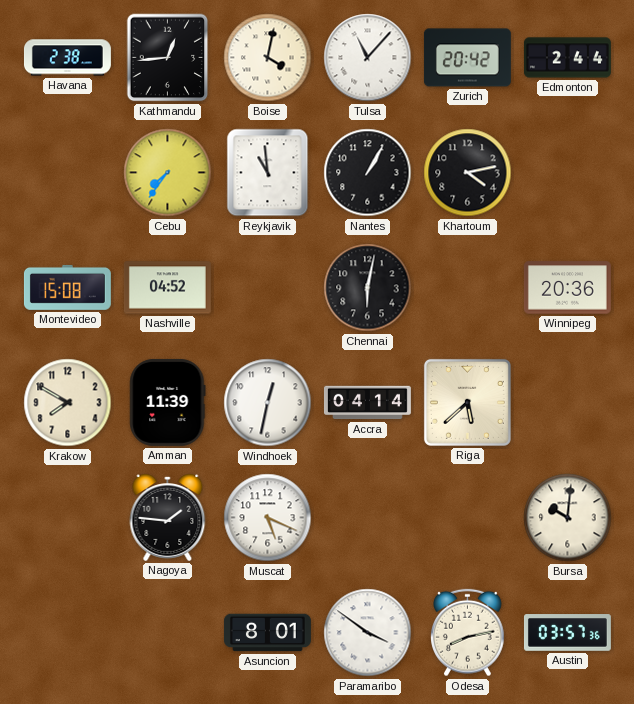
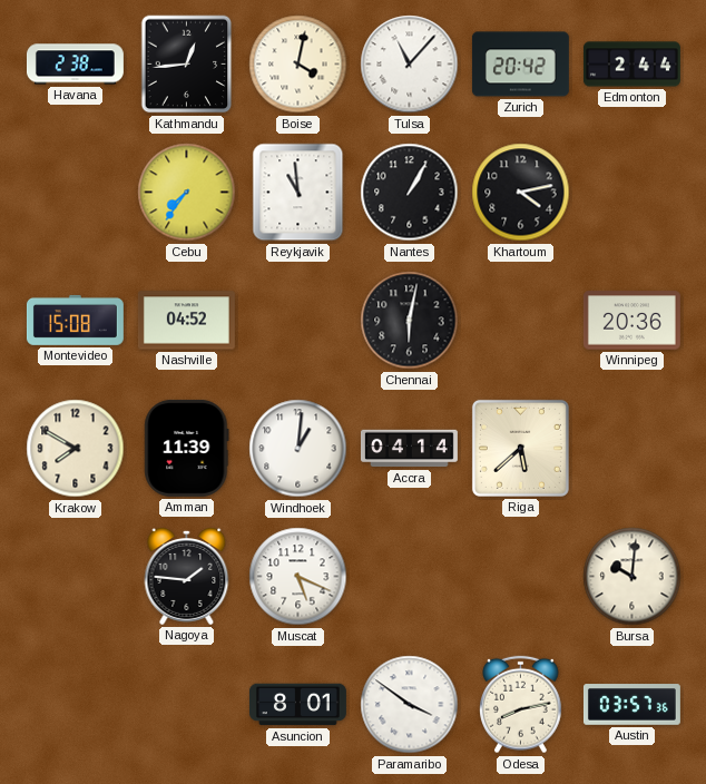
Windhoek: 12:32 -> 1:01 (298, 449)
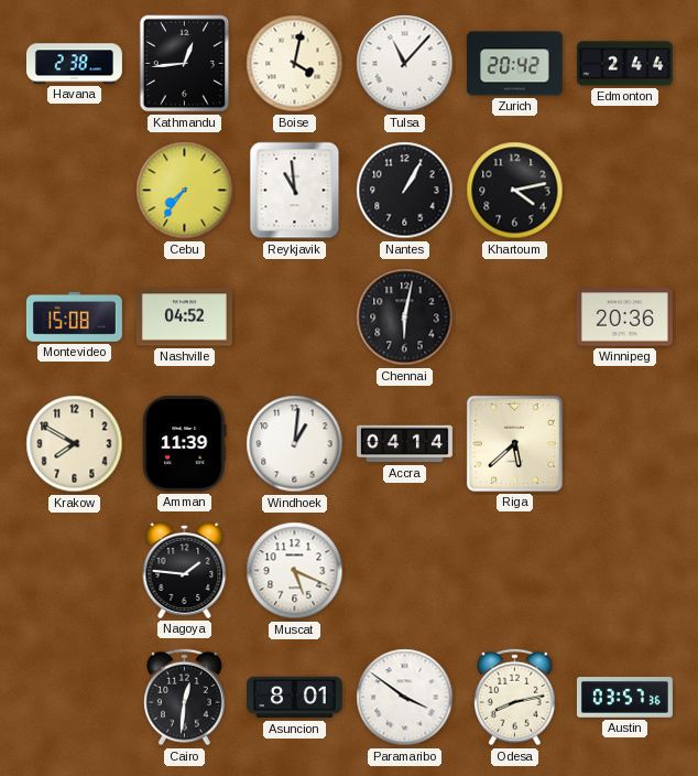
Bursa: 10:01 -> none (633, 577)
Cairo: none -> 12:31 (185, 698)
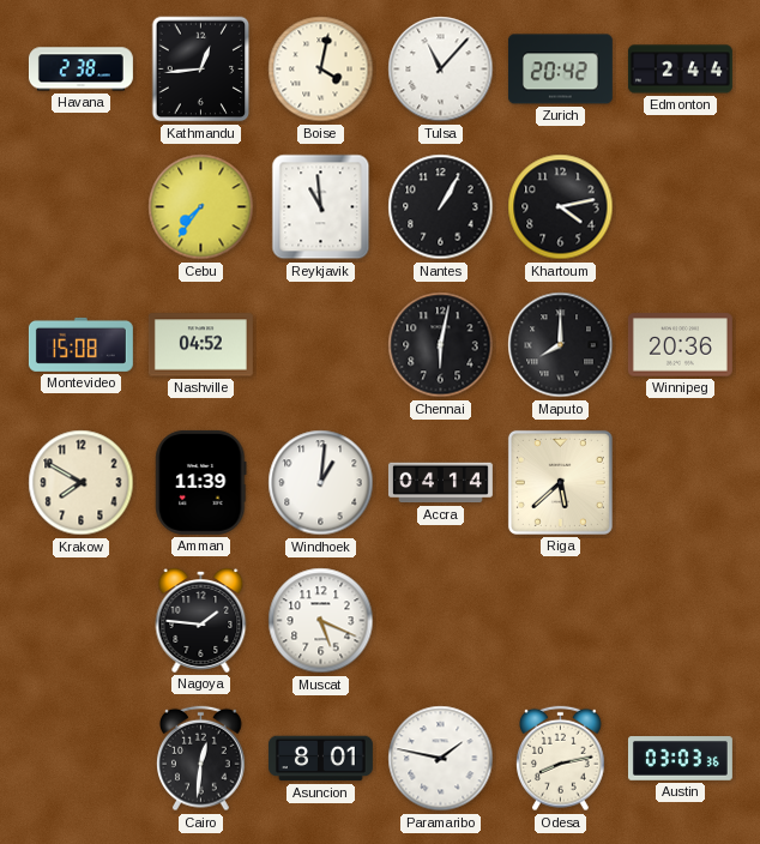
Maputo: none -> 8:00 (561, 345)
Paramaribo: 3:51 -> 1:47 (441, 759)
Austin: 03:57 -> 03:03 (680, 759)
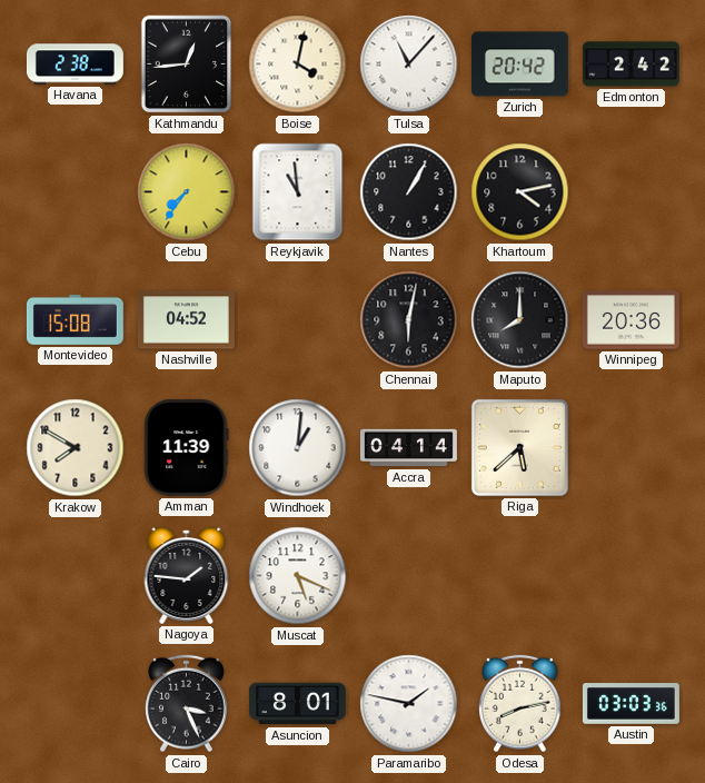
Edmonton: 2:44 -> 2:42 (630, 65)
Cairo: 12:31 -> 3:26 (187, 704)
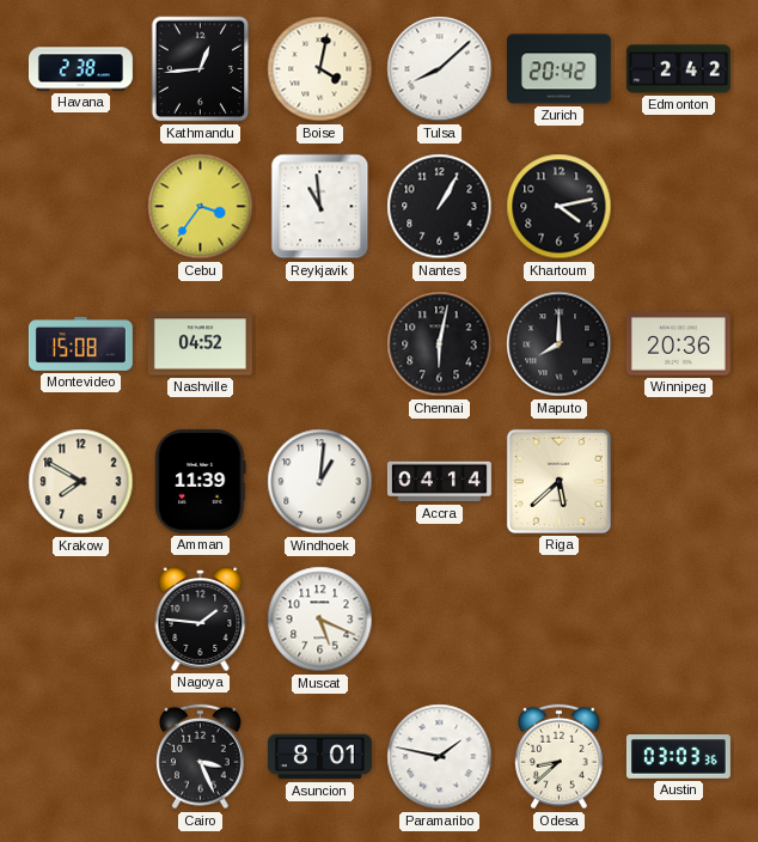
Tulsa: 11:07 -> 8:08 (440, 69)
Cebu: 7:36 -> 3:36 (201, 207)
Odesa: 8:13 -> 8:38 (560, 757)
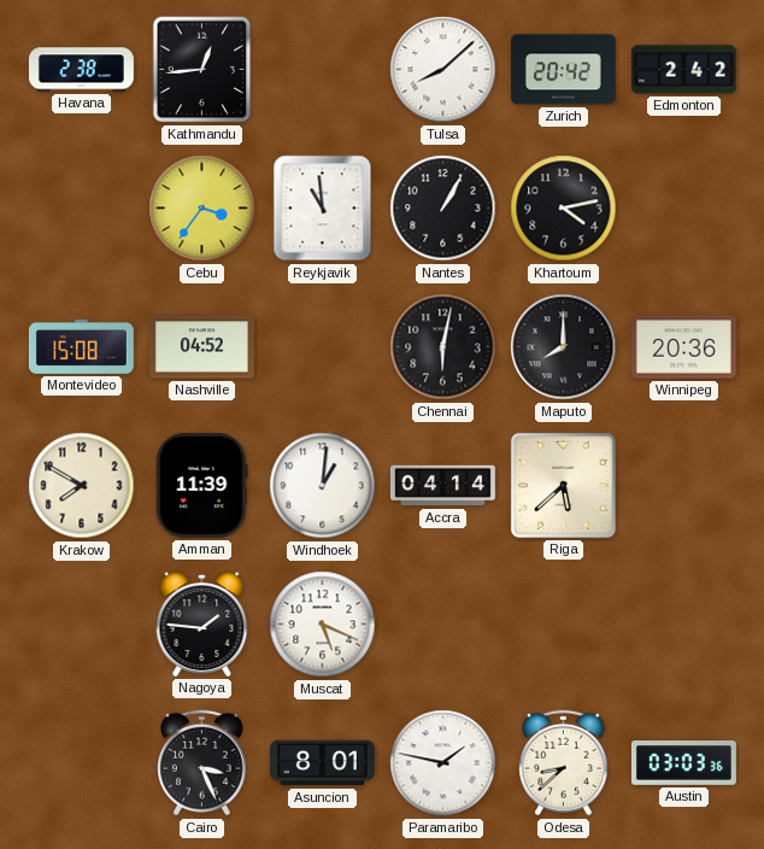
Boise: 4:02 -> none (320, 69)
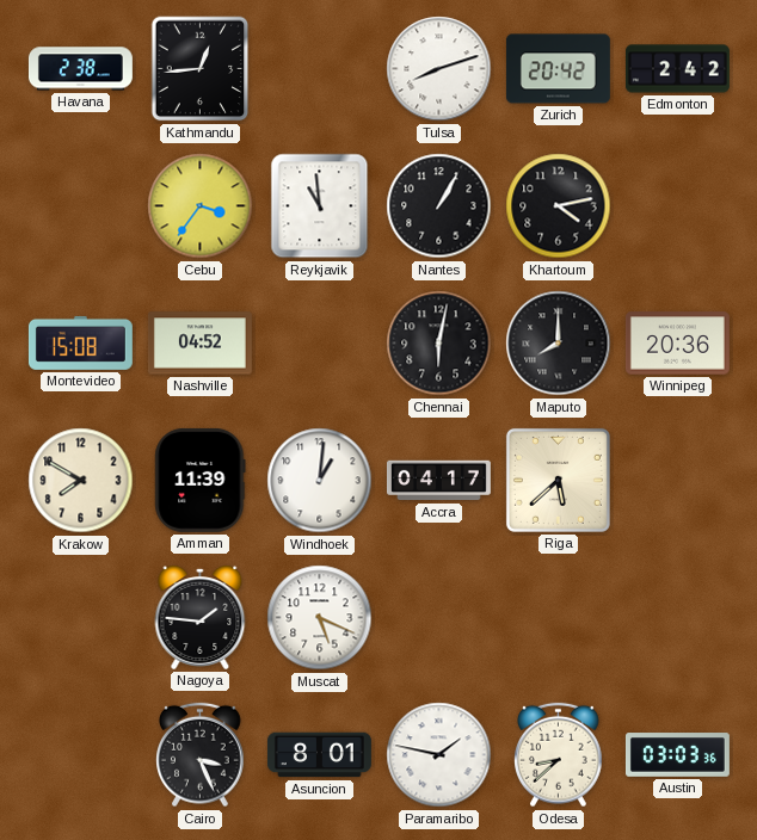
Tulsa: 8:08 -> 8:12 (439, 69)
Accra: 04:14 -> 04:17 (438, 481)
